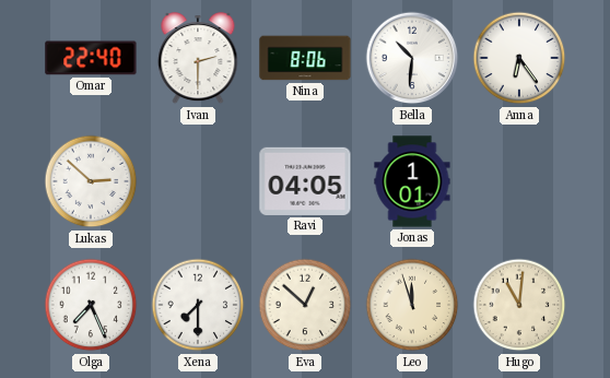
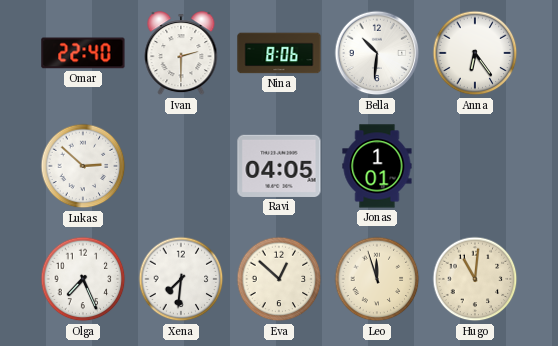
Xena: 7:30 -> 7:31 (181, 279)
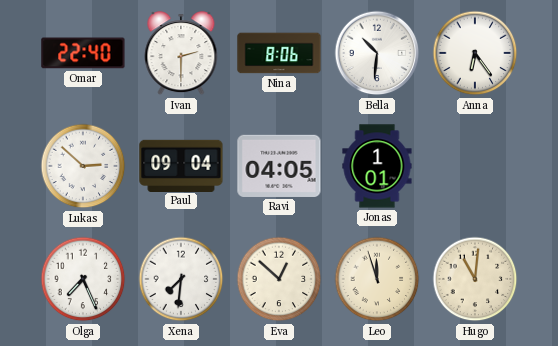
Paul: none -> 09:04 (181, 165)
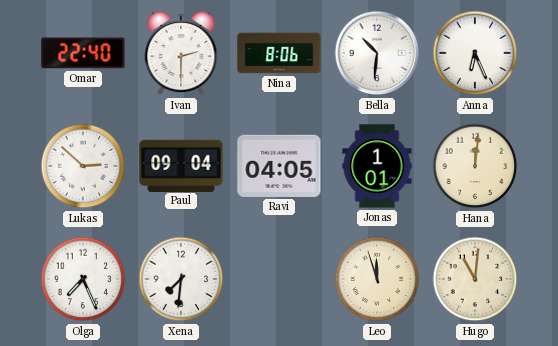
Anna: 6:24 -> 6:26 (475, 53)
Hana: none -> 12:01 (475, 166)
Eva: 12:52 -> none (279, 279)
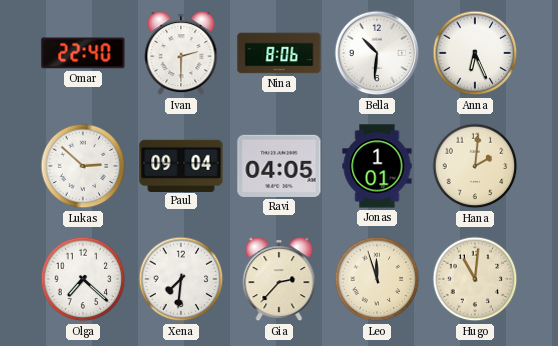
Hana: 12:01 -> 2:01 (475, 166)
Olga: 7:26 -> 7:22 (83, 279)
Gia: none -> 2:37 (279, 280)
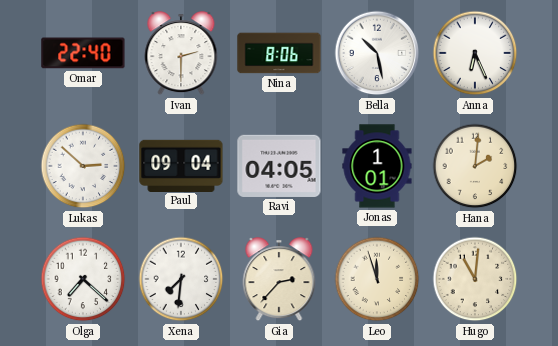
Bella: 10:31 -> 10:28 (377, 53)
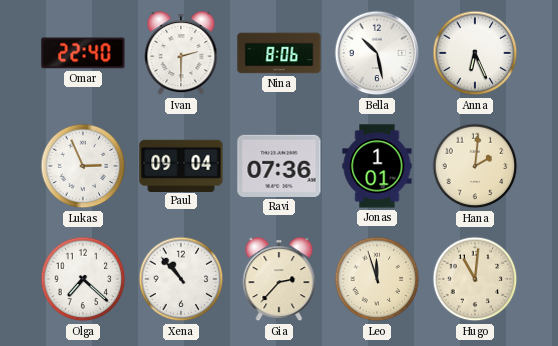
Lukas: 2:52 -> 2:56 (83, 166)
Ravi: 04:05 -> 07:36 (279, 166)
Xena: 7:31 -> 10:53 (181, 279)
